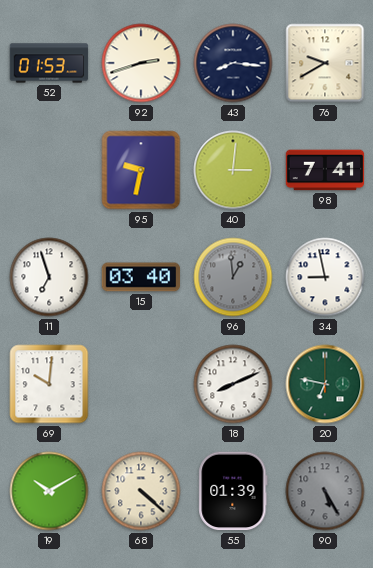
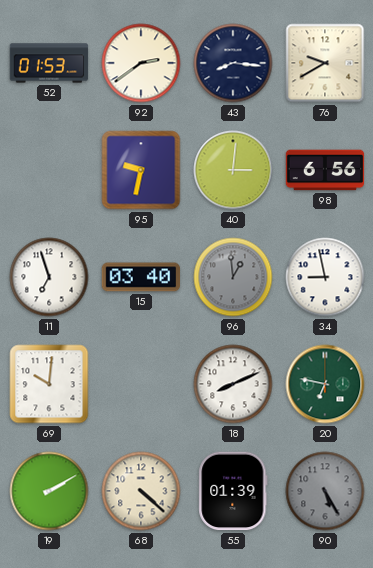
92: 2:42 -> 2:39 (141, 63)
98: 7:41 -> 6:56 (325, 170)
19: 10:10 -> 2:10 (49, 491)
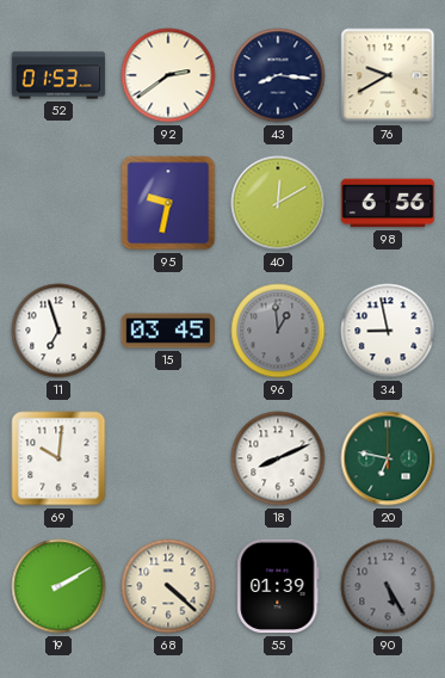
40: 3:01 -> 12:10 (278, 203)
15: 03:40 -> 03:45 (168, 331)
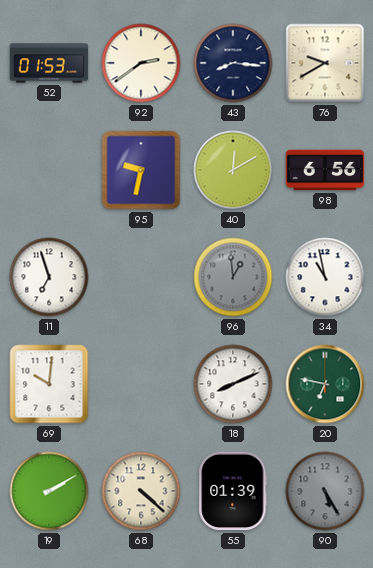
15: 03:45 -> none (168, 331)
34: 8:58 -> 10:58 (325, 277)
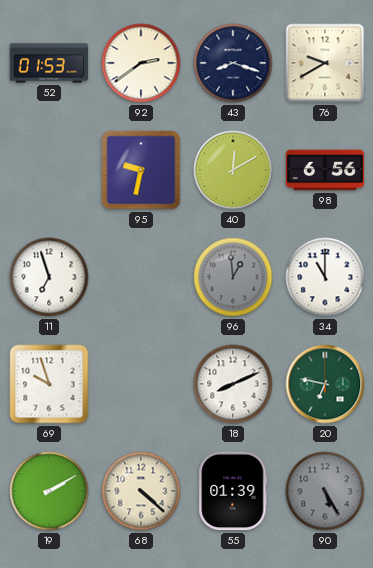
43: 8:16 -> 8:18 (233, 63)
34: 10:58 -> 11:00 (325, 277)
69: 10:01 -> 9:57 (49, 384)
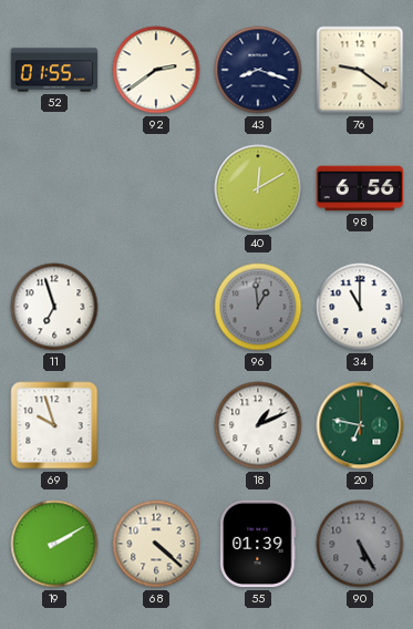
52: 01:53 -> 01:55 (54, 70)
76: 9:40 -> 9:21 (360, 70)
95: 9:32 -> none (141, 170)
18: 8:11 -> 1:11 (258, 425)
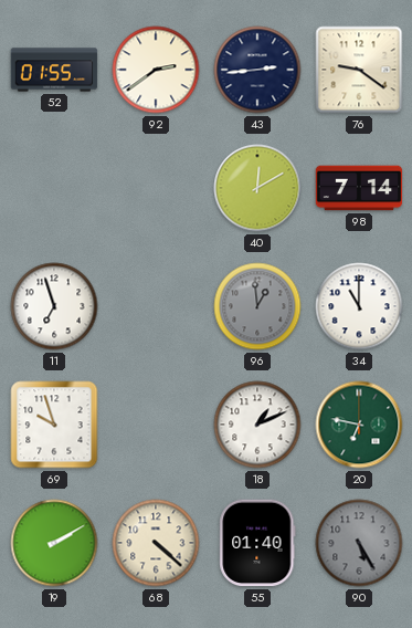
43: 8:18 -> 2:44 (257, 70)
98: 6:56 -> 7:14 (359, 188)
55: 01:39 -> 01:40 (257, 543)
